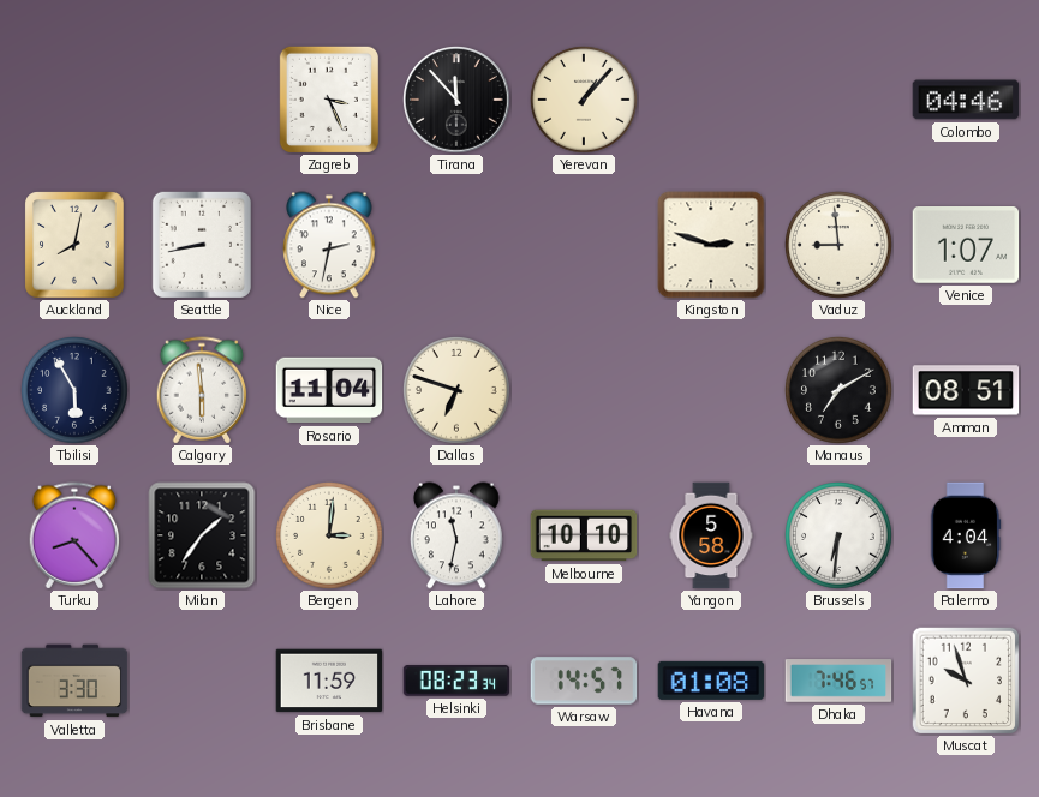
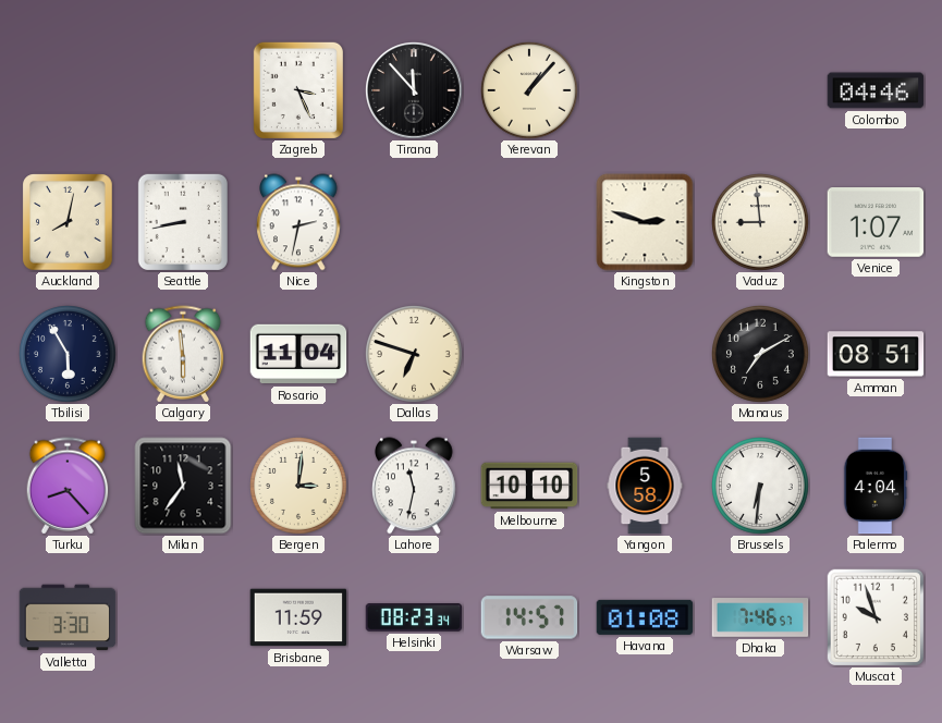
Milan: 1:36 -> 11:36 (183, 486)
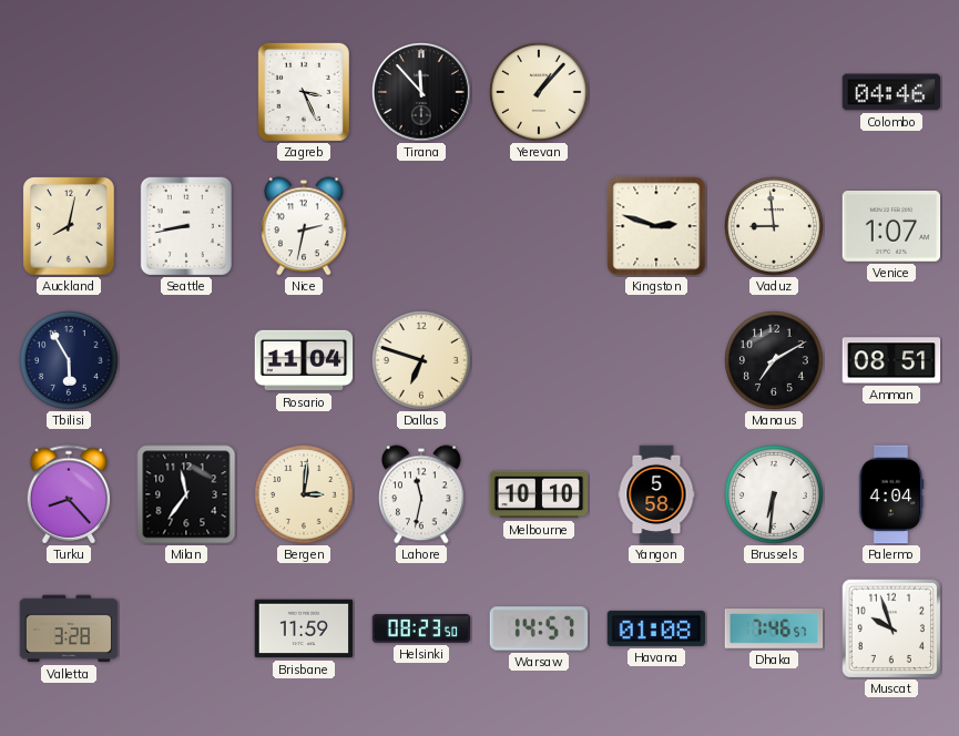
Calgary: 5:59 -> none (183, 354)
Valletta: 3:30 -> 3:28 (69, 628)
Helsinki: 08:23:34 -> 08:23:50 (421, 628)
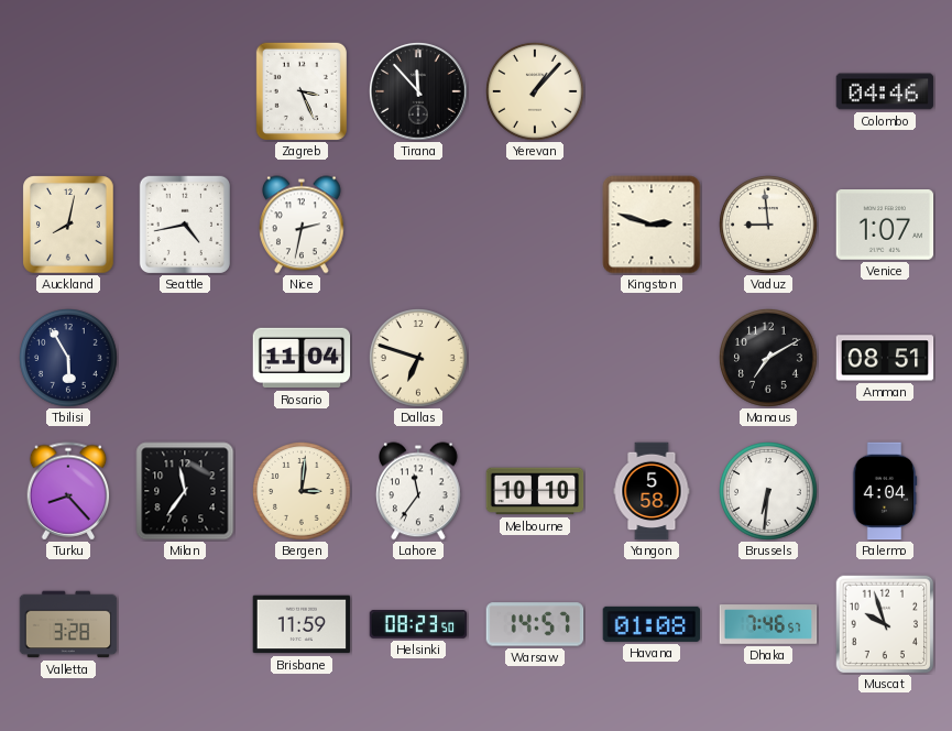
Seattle: 8:43 -> 4:43 (185, 225)
Lahore: 11:32 -> 11:36 (419, 491)
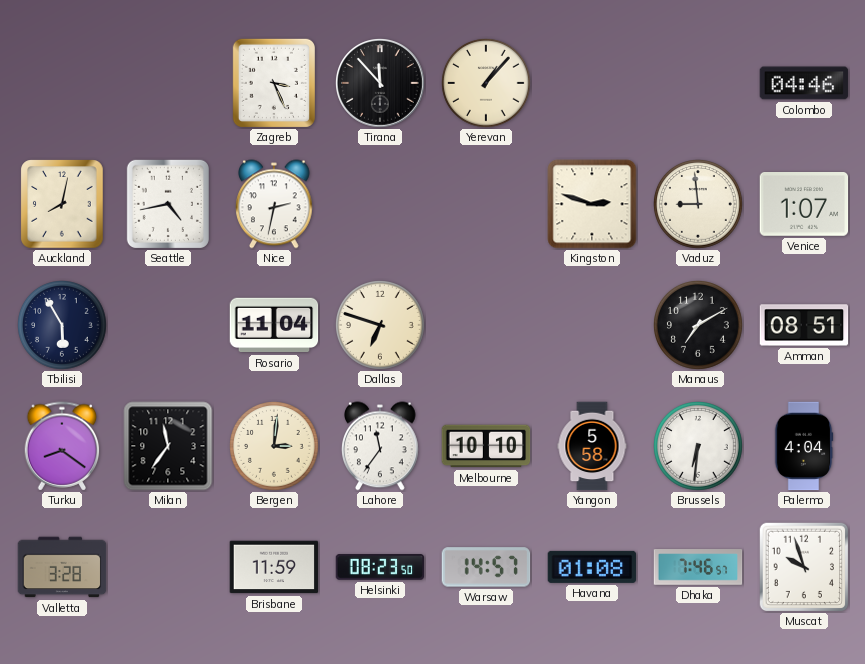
Turku: 8:23 -> 8:21 (62, 446)
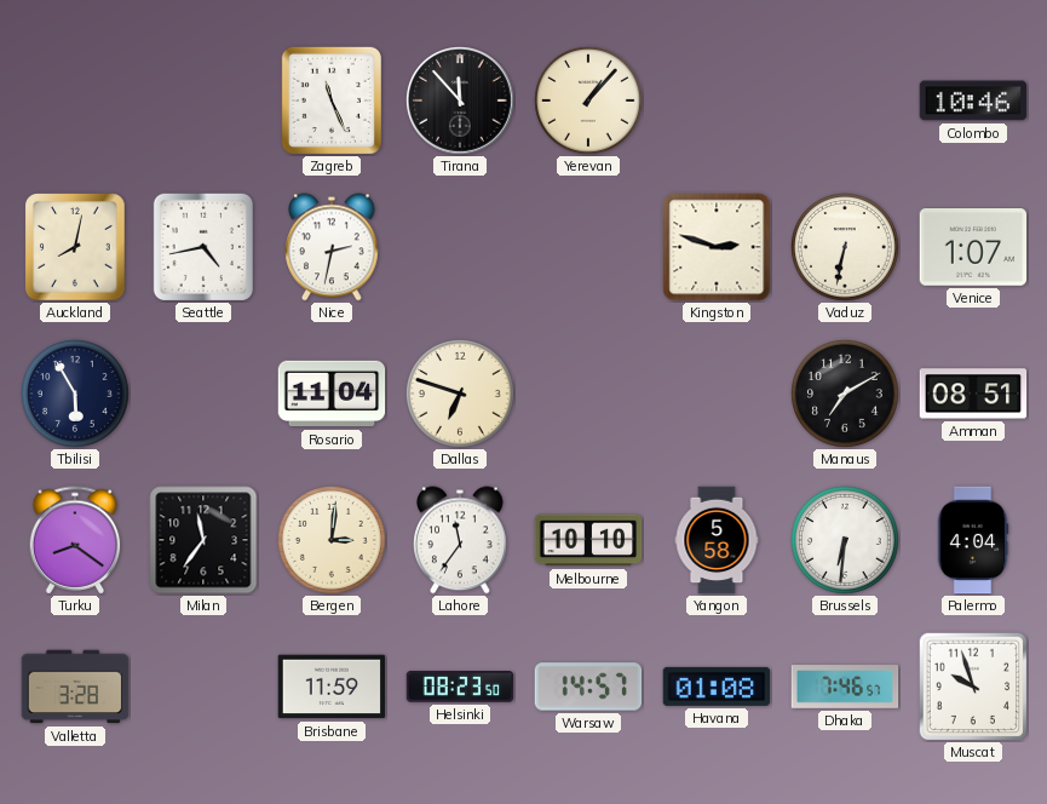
Zagreb: 3:26 -> 11:26 (332, 100)
Colombo: 04:46 -> 10:46 (973, 100)
Vaduz: 8:59 -> 6:32 (846, 248)
